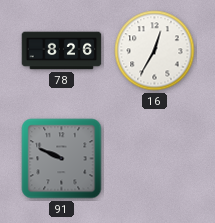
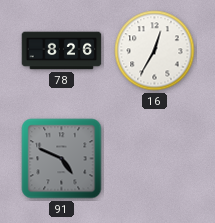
91: 9:49 -> 4:49 (62, 159)
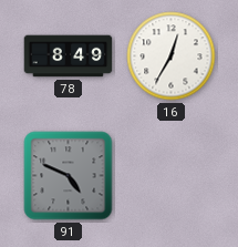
78: 8:26 -> 8:49 (69, 56)
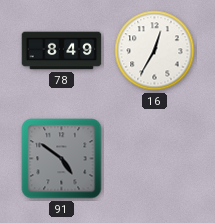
91: 4:49 -> 4:51 (62, 159)
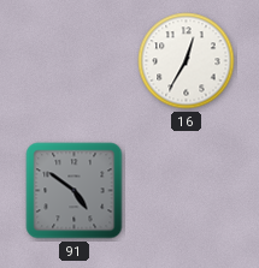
78: 8:49 -> none (62, 51)
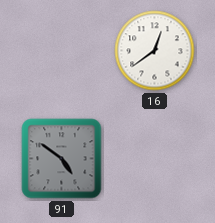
16: 12:35 -> 12:39 (155, 51)
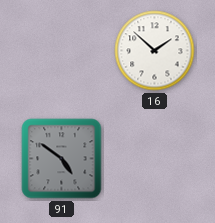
16: 12:39 -> 1:52 (155, 51)
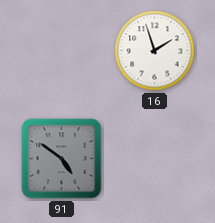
16: 1:52 -> 1:57 (155, 51)
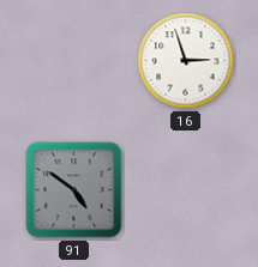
16: 1:57 -> 2:57 (186, 61)
